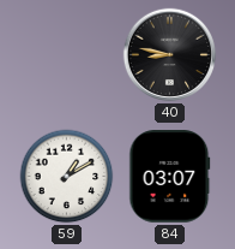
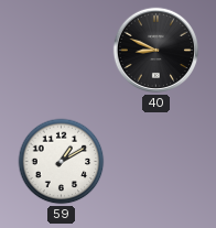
40: 8:47 -> 8:49 (156, 51)
84: 03:07 -> none (170, 177)
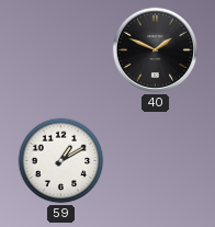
40: 8:49 -> 1:49 (156, 50)
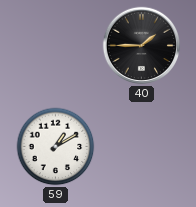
40: 1:49 -> 1:45 (142, 46)
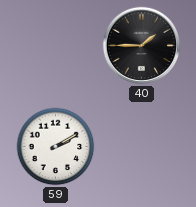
59: 1:10 -> 2:10 (56, 147)
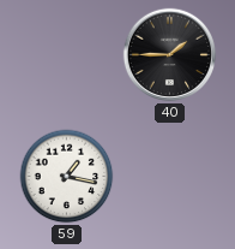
59: 2:10 -> 1:17 (67, 177)
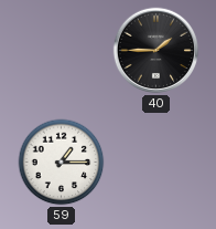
59: 1:17 -> 1:15 (62, 163)
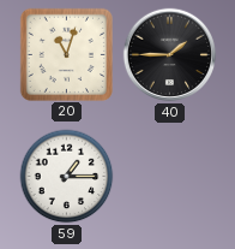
20: none -> 11:03 (66, 54)
